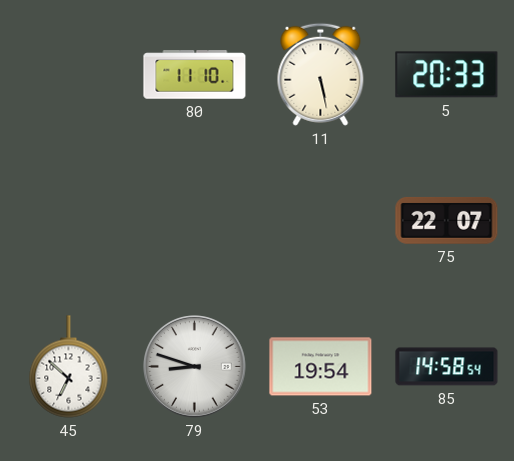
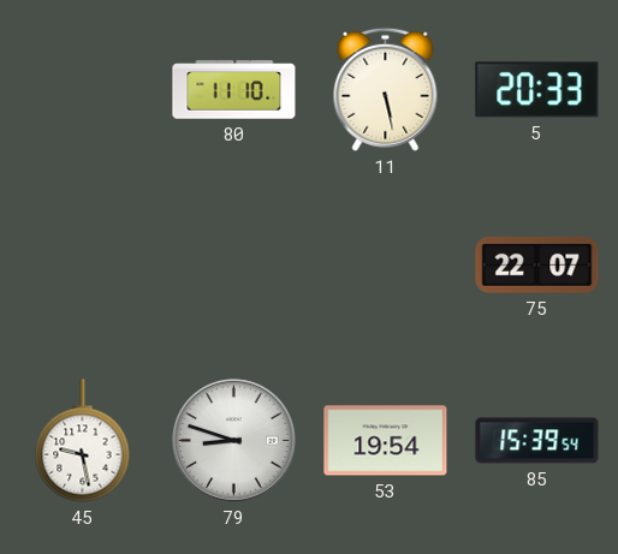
45: 6:52 -> 9:28 (83, 441)
85: 14:58 -> 15:39 (537, 441)
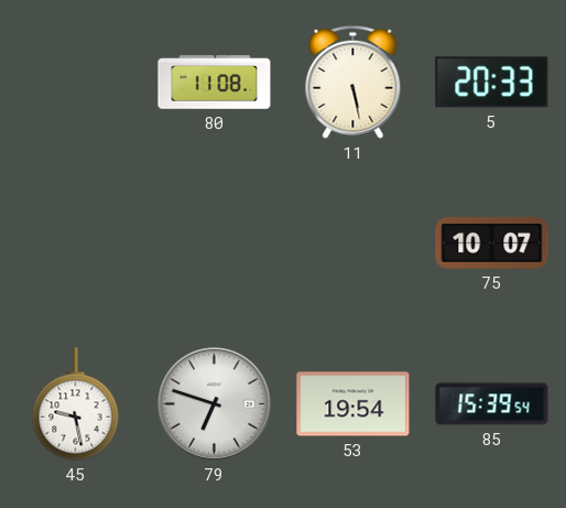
80: 11:10 -> 11:08 (215, 83)
75: 22:07 -> 10:07 (492, 244)
79: 8:48 -> 6:48 (215, 404)
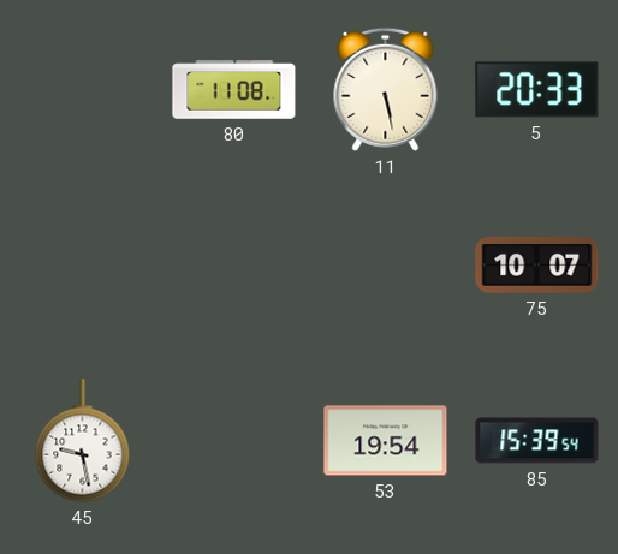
79: 6:48 -> none (215, 404)
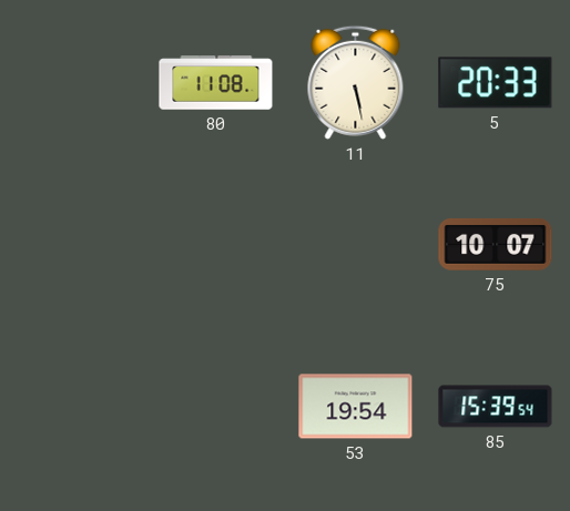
45: 9:28 -> none (83, 441)
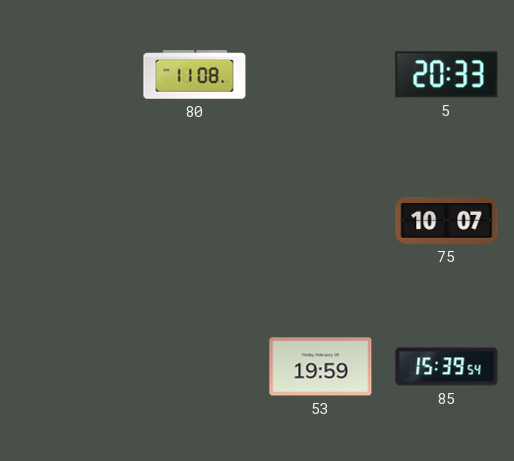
11: 5:28 -> none (356, 82)
53: 19:54 -> 19:59 (321, 367)
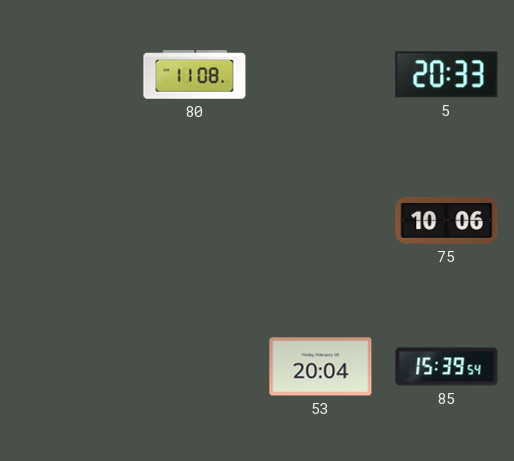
75: 10:07 -> 10:06 (447, 221)
53: 19:59 -> 20:04 (321, 367)
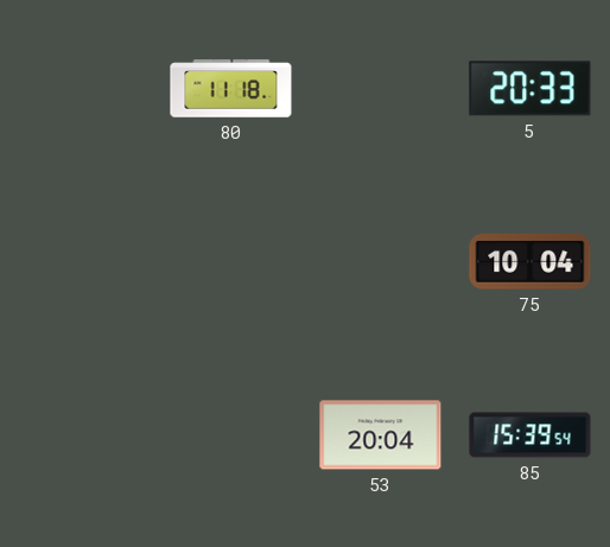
80: 11:08 -> 11:18 (231, 89)
75: 10:06 -> 10:04 (530, 262)
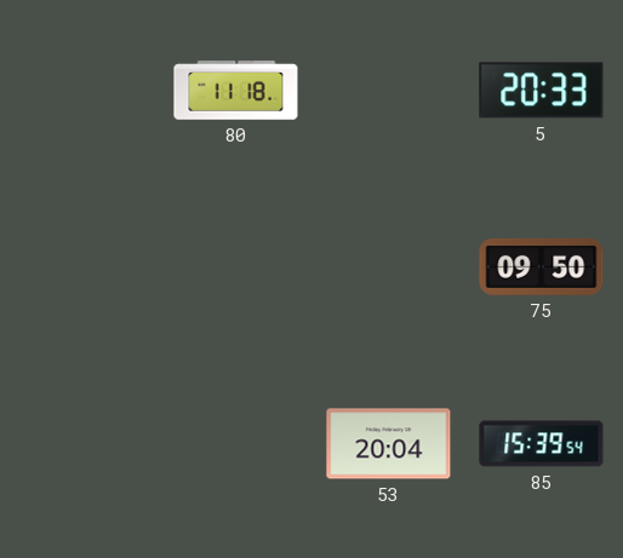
75: 10:04 -> 09:50 (542, 268)
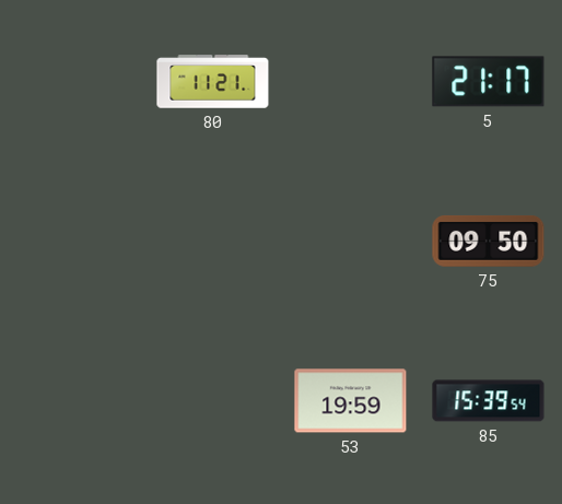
80: 11:18 -> 11:21 (213, 82)
5: 20:33 -> 21:17 (489, 82)
53: 20:04 -> 19:59 (351, 401)
